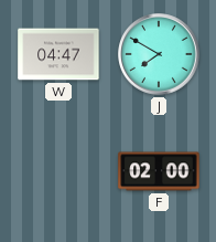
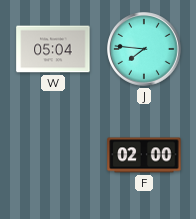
W: 04:47 -> 05:04 (53, 49)
J: 7:50 -> 7:46 (144, 49)
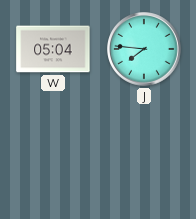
F: 02:00 -> none (144, 155)
